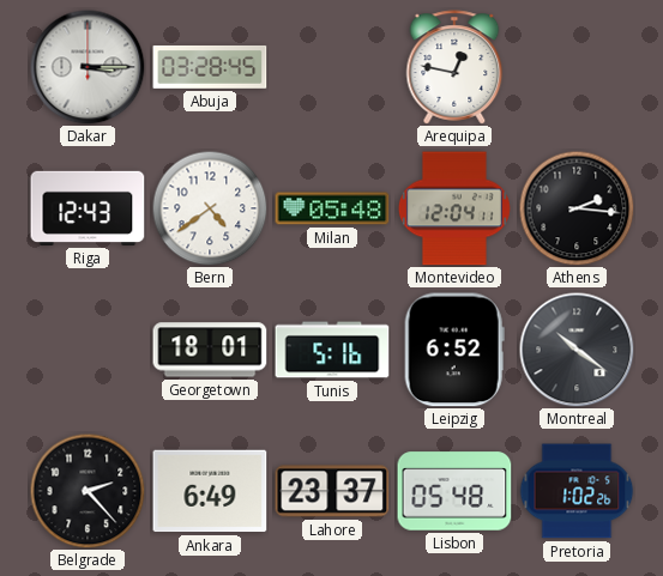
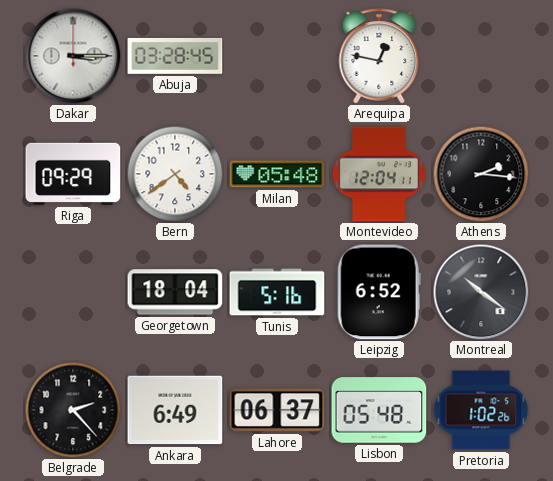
Riga: 12:43 -> 09:29 (73, 174)
Georgetown: 18:01 -> 18:04 (175, 292)
Lahore: 23:37 -> 06:37 (277, 410)
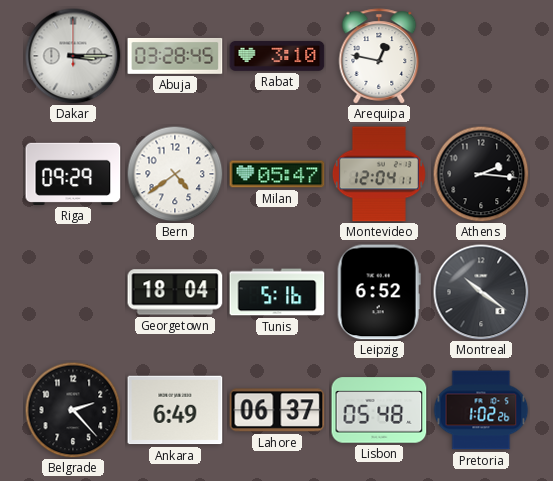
Rabat: none -> 3:10 (277, 56)
Milan: 05:48 -> 05:47 (277, 174)
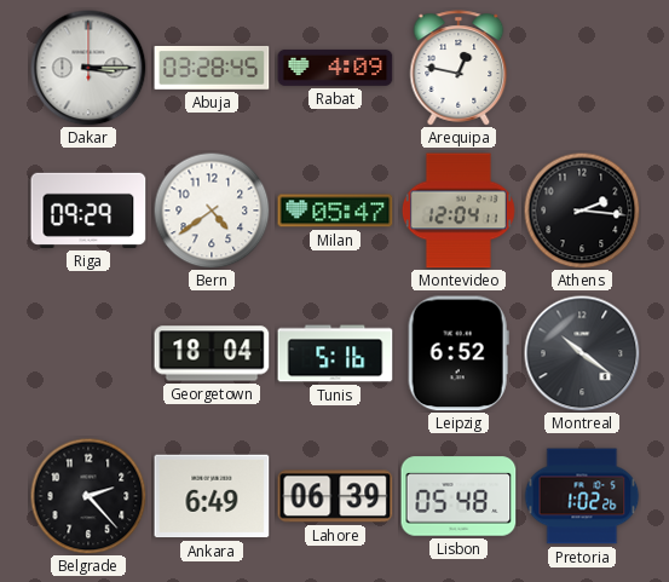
Rabat: 3:10 -> 4:09 (335, 68)
Lahore: 06:37 -> 06:39 (335, 496)
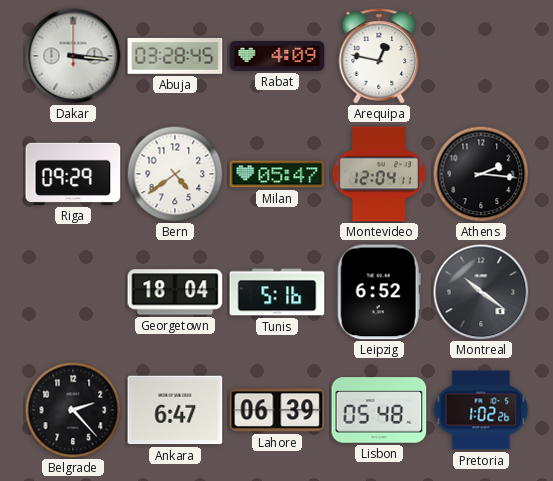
Dakar: 3:15 -> 3:16 (73, 56)
Ankara: 6:49 -> 6:47 (175, 410)
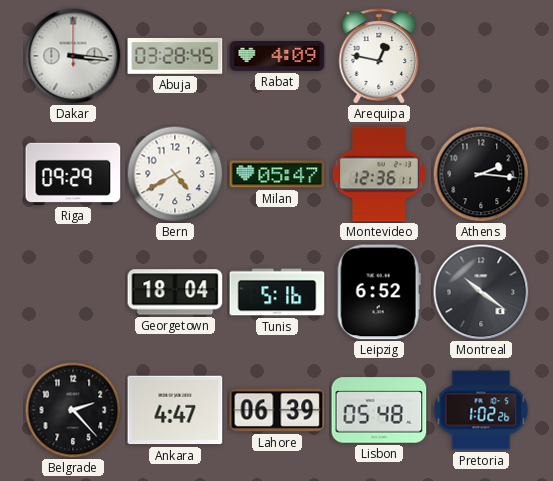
Bern: 4:39 -> 4:40 (175, 174)
Montevideo: 12:04 -> 12:36 (379, 174)
Ankara: 6:47 -> 4:47 (175, 410)
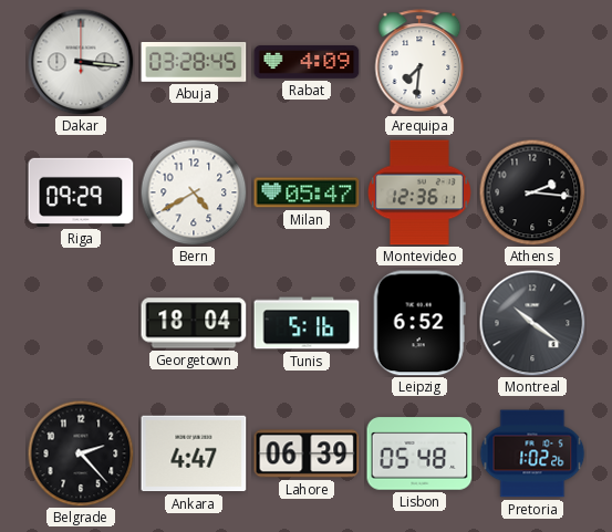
Arequipa: 12:47 -> 7:31 (419, 62)
